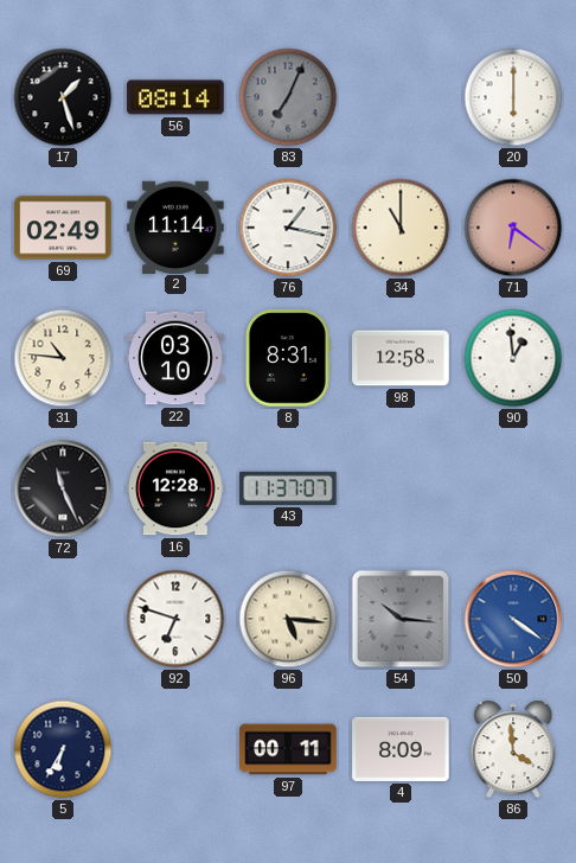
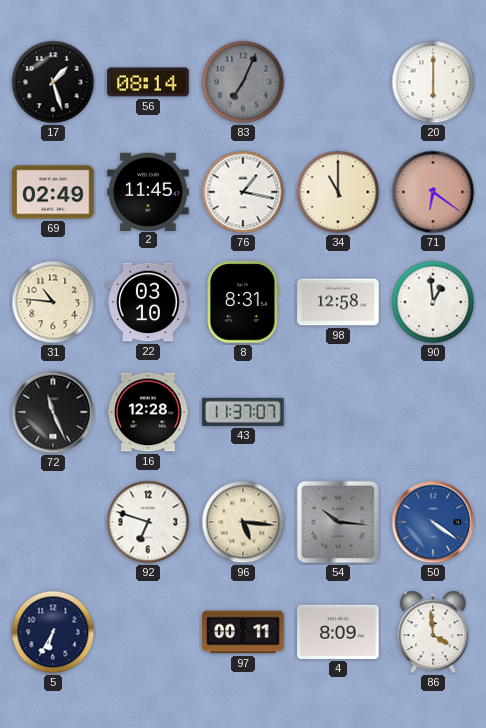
2: 11:14 -> 11:45 (148, 191)
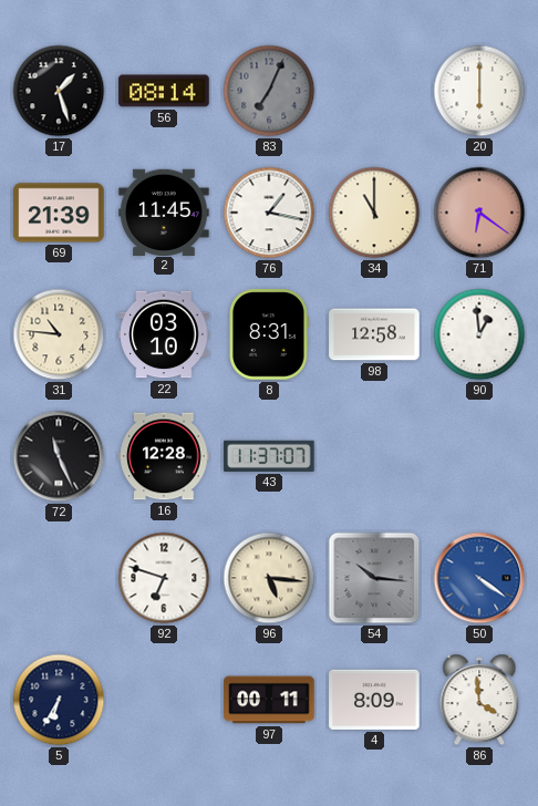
69: 02:49 -> 21:39 (59, 213)
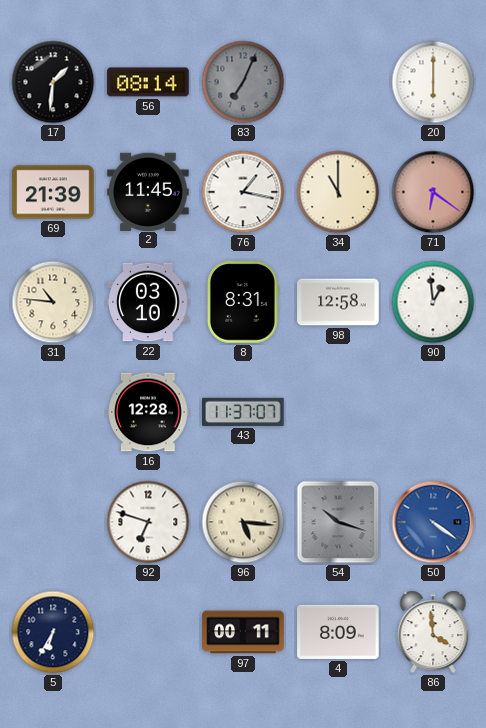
17: 1:27 -> 1:31 (53, 82)
72: 11:26 -> none (59, 456)
54: 10:16 -> 10:18 (338, 522)
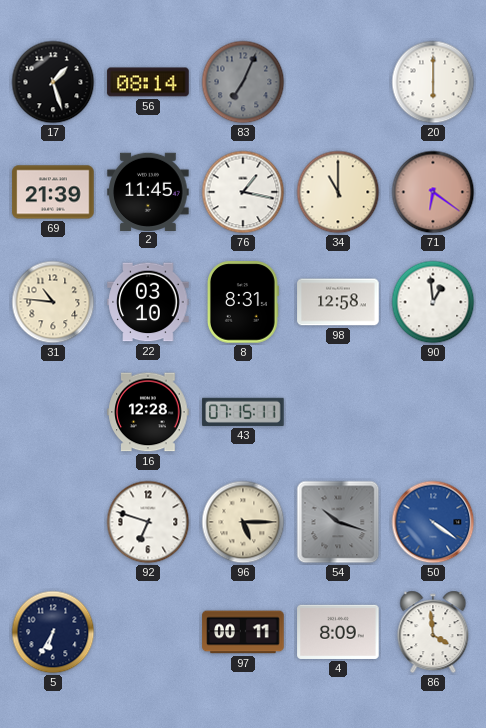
17: 1:31 -> 1:27 (53, 82)
43: 11:37 -> 07:15 (243, 412)
96: 5:16 -> 5:15 (243, 522)
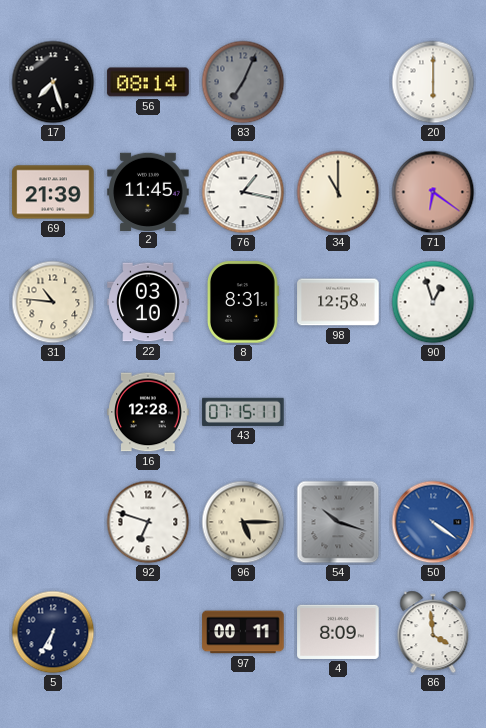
17: 1:27 -> 7:27 (53, 82)
90: 12:59 -> 12:57 (433, 302)
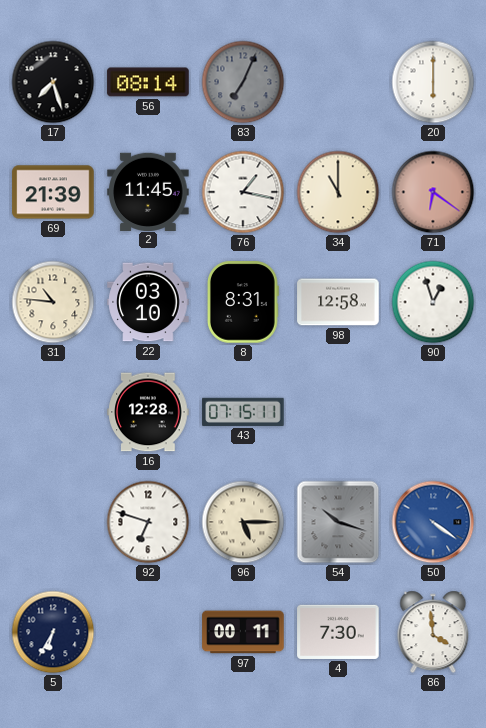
4: 8:09 -> 7:30 (338, 632)
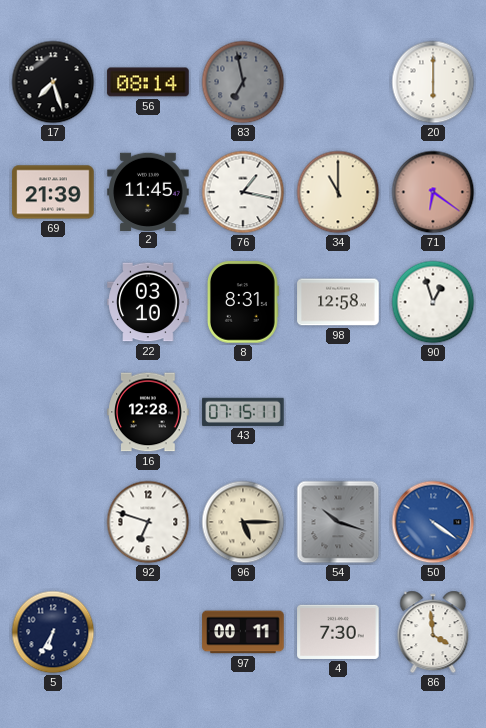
83: 7:04 -> 6:58 (243, 82)
31: 10:46 -> none (53, 302)
